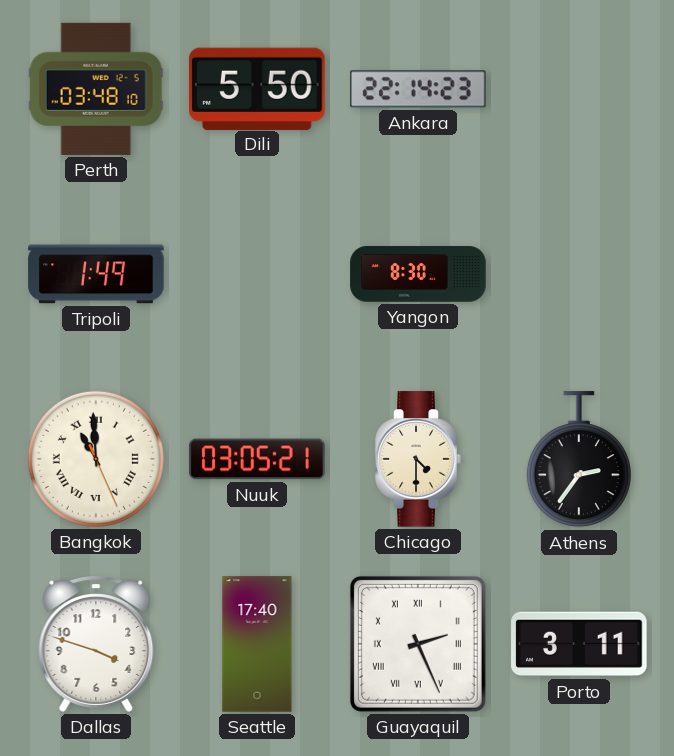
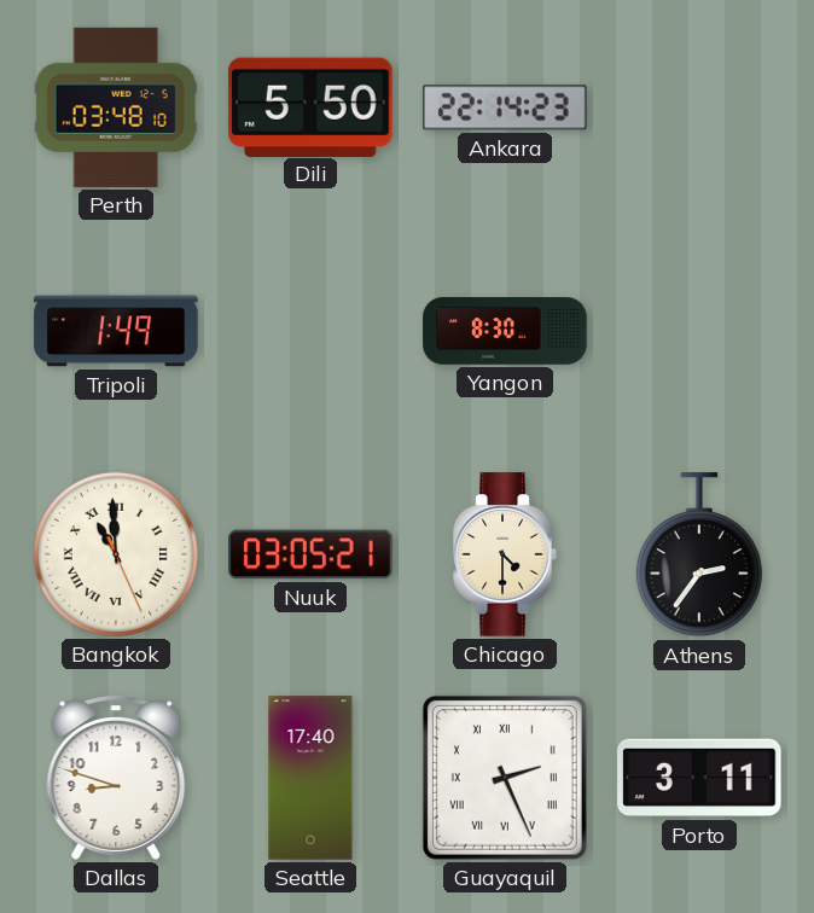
Dallas: 3:48 -> 8:48 (116, 778)
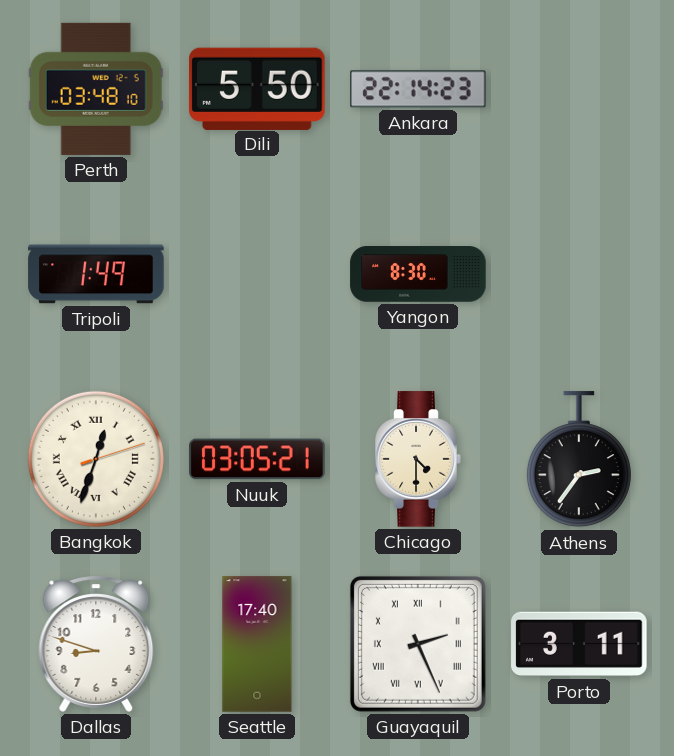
Bangkok: 10:59 -> 12:33 (96, 459)
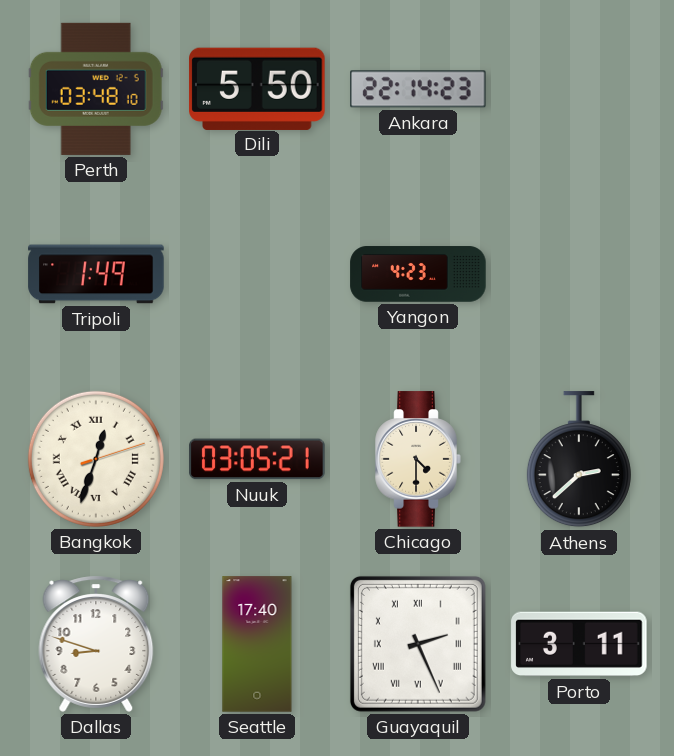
Yangon: 8:30 -> 4:23 (418, 274)
Athens: 2:36 -> 2:38 (579, 460)
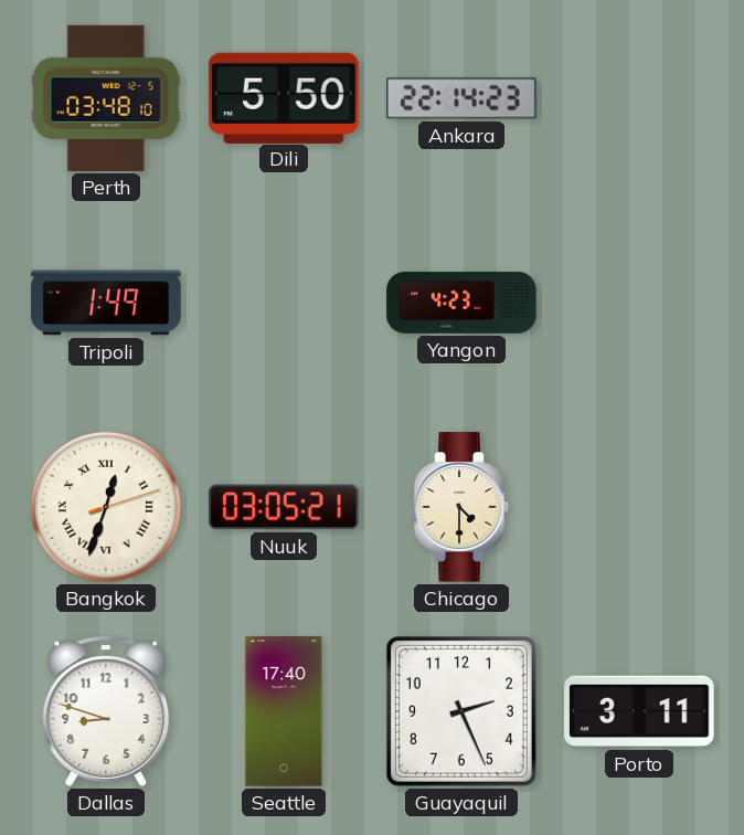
Athens: 2:38 -> none (579, 460)
Guayaquil numerals: Roman -> Arabic (461, 711)
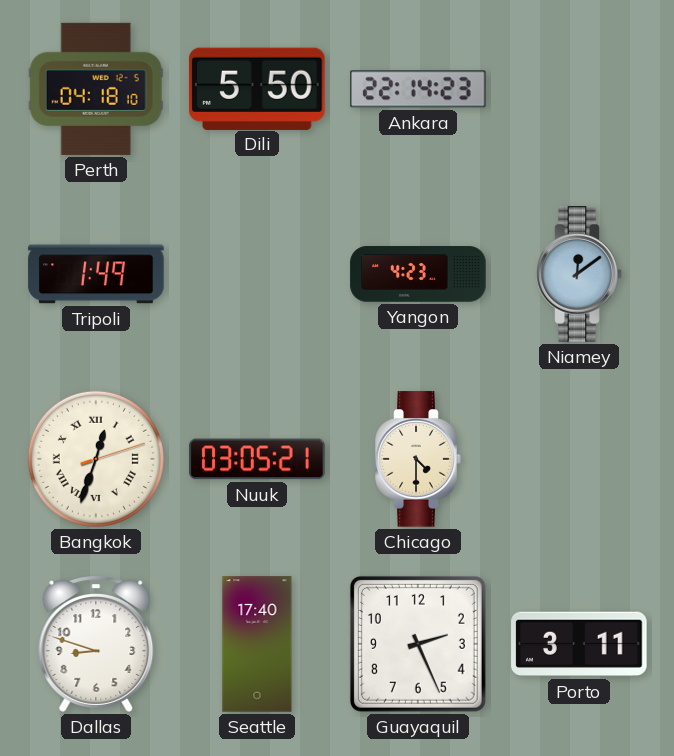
Perth: 03:48 -> 04:18 (96, 89)
Niamey: none -> 12:09 (579, 274)
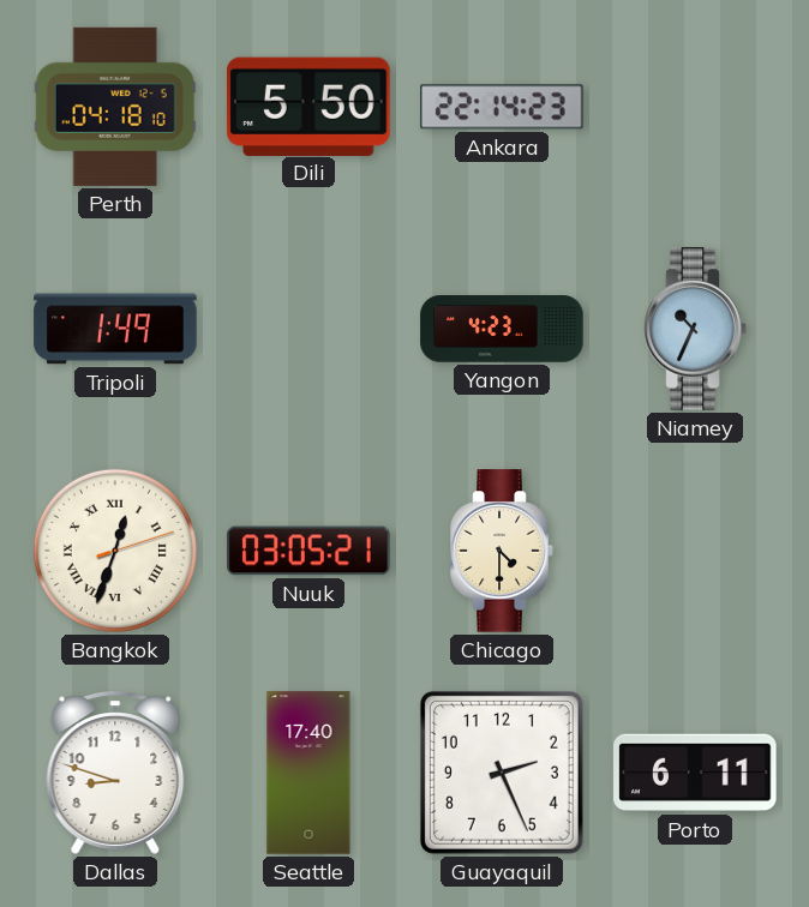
Niamey: 12:09 -> 10:34 (695, 329)
Porto: 3:11 -> 6:11 (695, 773)
